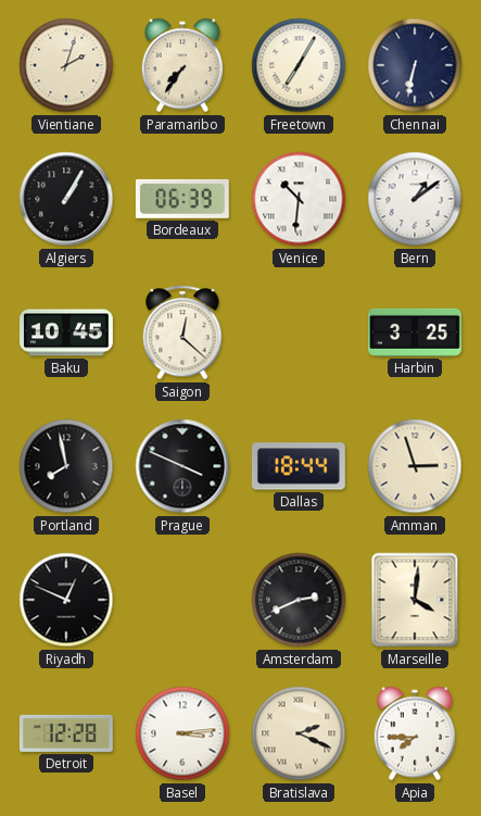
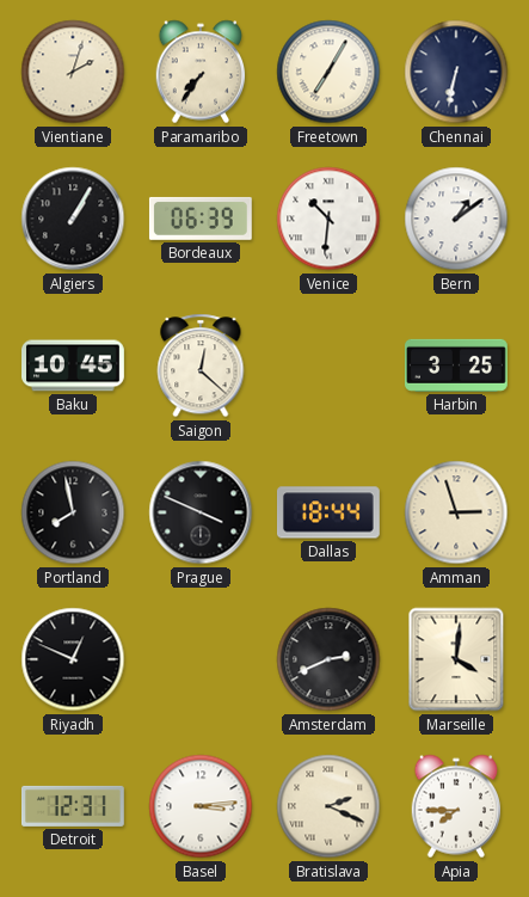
Detroit: 12:28 -> 12:31 (73, 806)
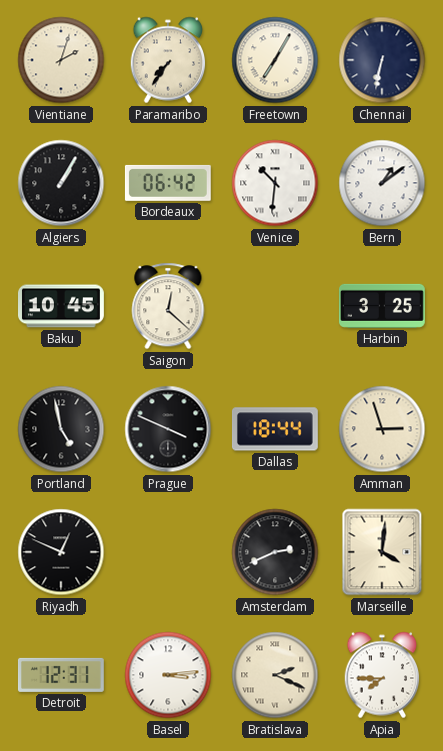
Bordeaux: 06:39 -> 06:42 (168, 183)
Portland: 7:58 -> 4:58 (61, 429)
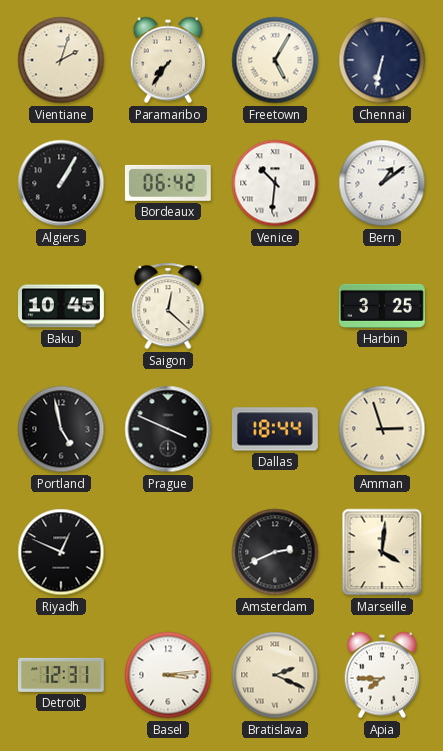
Freetown: 7:05 -> 5:05 (275, 60)
